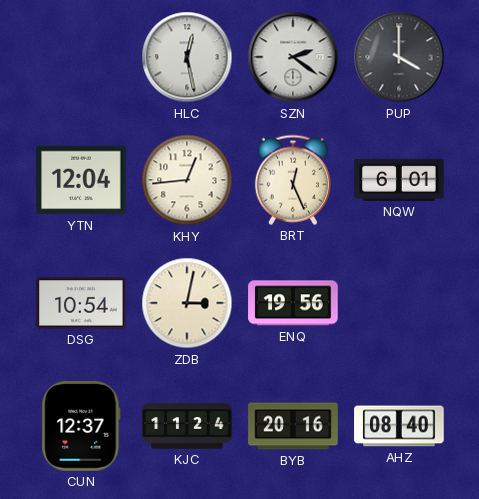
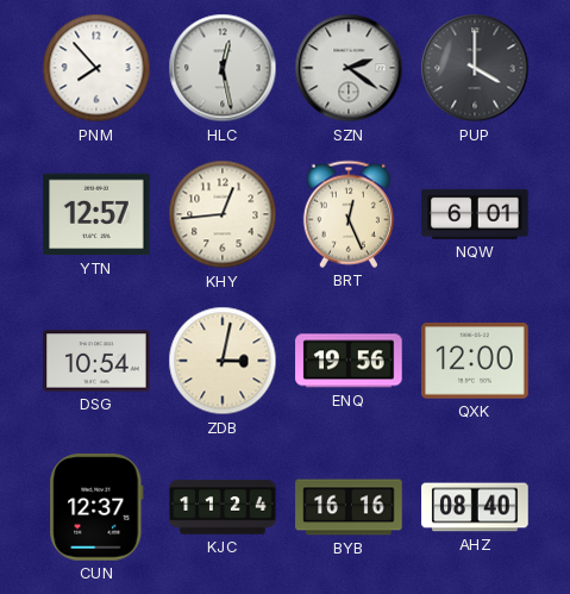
PNM: none -> 7:53 (96, 68)
YTN: 12:04 -> 12:57 (96, 214)
QXK: none -> 12:00 (475, 361)
BYB: 20:16 -> 16:16 (349, 507)
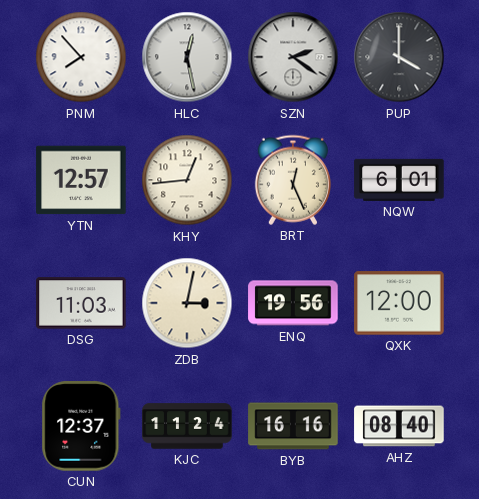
DSG: 10:54 -> 11:03 (81, 303)
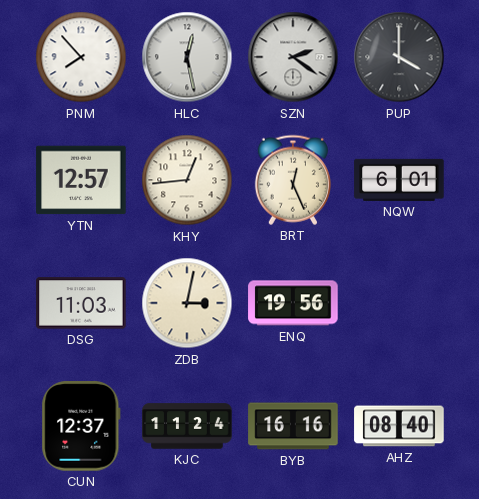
QXK: 12:00 -> none (399, 303)
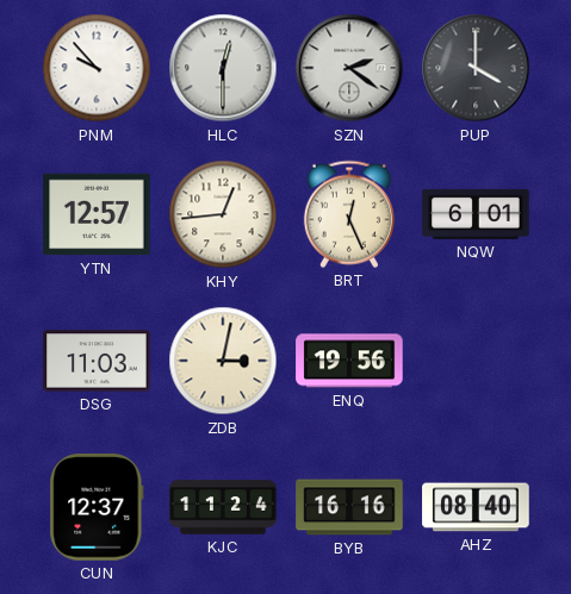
PNM: 7:53 -> 9:53 (97, 68)
HLC: 12:28 -> 12:30 (223, 68)
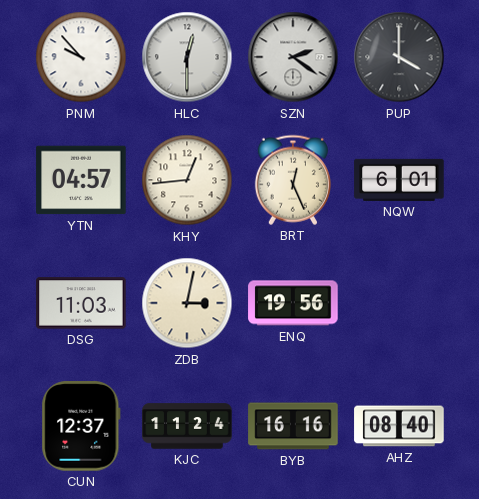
YTN: 12:57 -> 04:57 (81, 180)
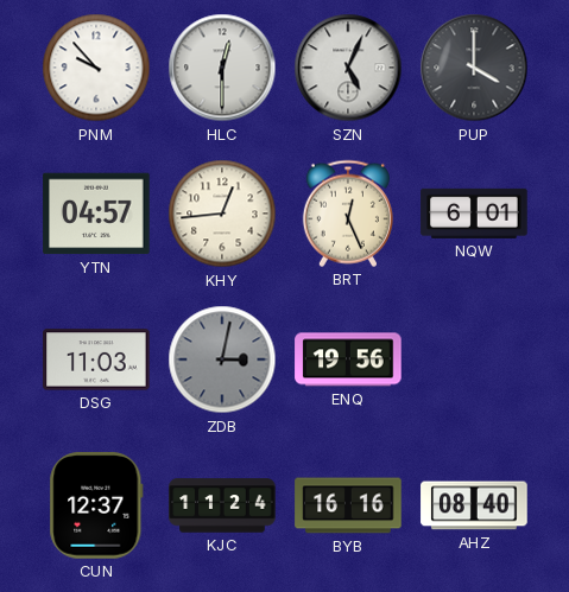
SZN: 2:21 -> 5:04 (348, 68)
ZDB dial: cream -> grey (222, 359)
